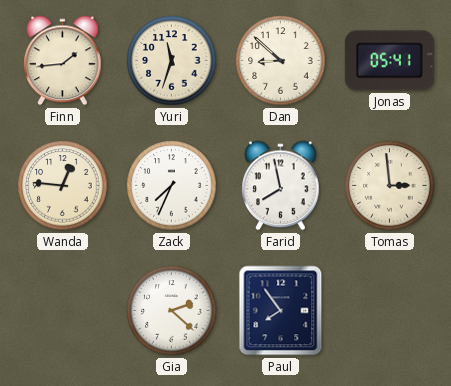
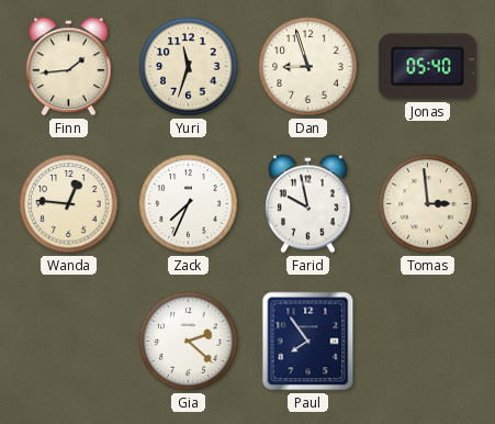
Dan: 8:52 -> 8:57 (308, 67)
Jonas: 05:41 -> 05:40 (427, 67)
Farid: 7:58 -> 9:58 (308, 204)
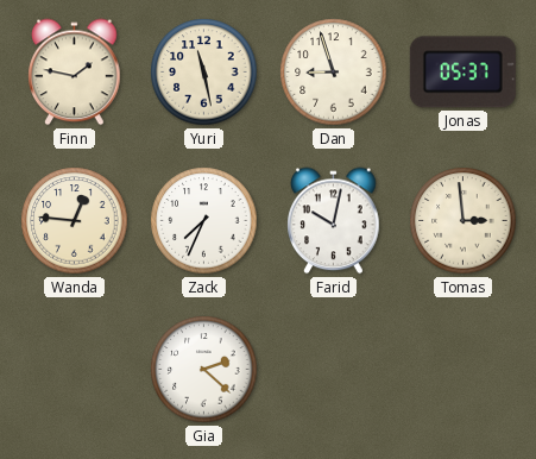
Finn: 1:44 -> 1:47 (75, 73)
Yuri: 11:33 -> 11:28 (204, 73)
Jonas: 05:40 -> 05:37 (462, 73)
Farid: 9:58 -> 10:02 (334, 221)
Paul: 7:54 -> none (308, 342)
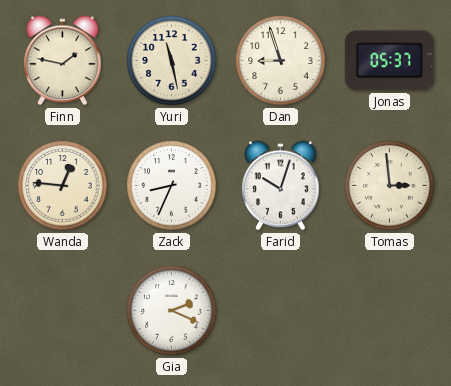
Zack: 7:34 -> 8:34 (172, 186)
Farid: 10:02 -> 10:03 (281, 186)
Gia: 2:22 -> 2:19 (172, 311)
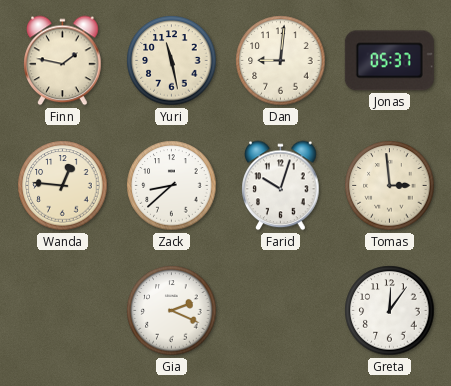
Dan: 8:57 -> 9:01 (281, 61)
Zack: 8:34 -> 8:38 (172, 186)
Greta: none -> 12:06 (390, 311)
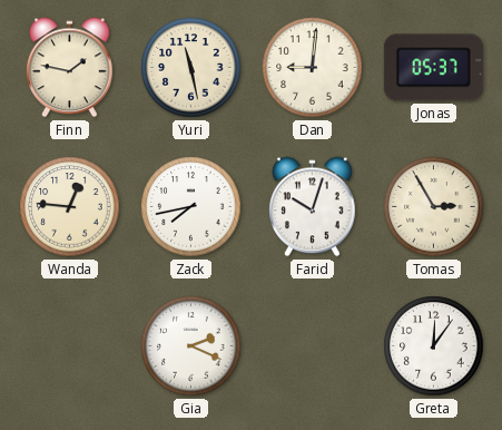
Zack: 8:38 -> 7:43 (191, 207)
Tomas: 2:59 -> 2:55 (434, 207)
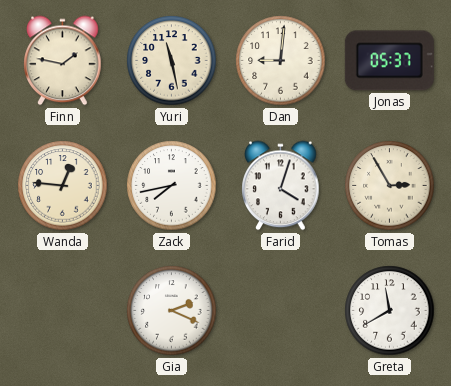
Farid: 10:03 -> 4:03 (281, 186)
Greta: 12:06 -> 11:40 (390, 311)
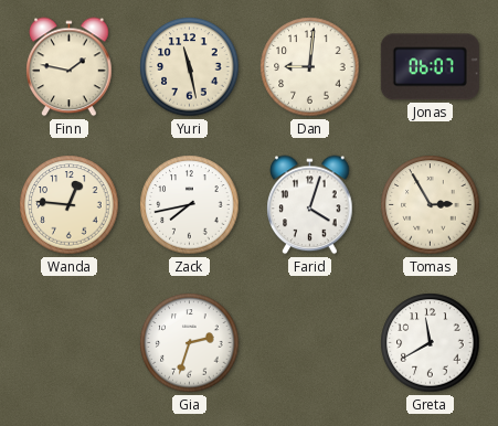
Jonas: 05:37 -> 06:07 (430, 67)
Gia: 2:19 -> 2:33 (190, 343)
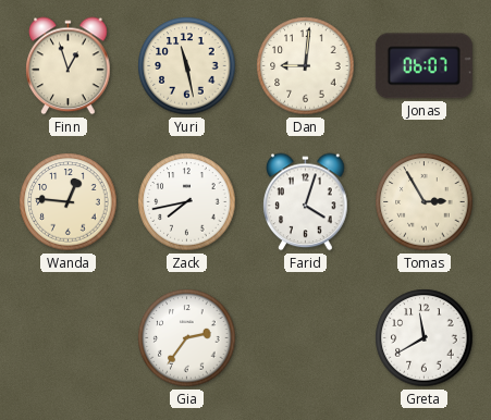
Finn: 1:47 -> 12:57 (69, 66)
Gia: 2:33 -> 2:36 (187, 338)
